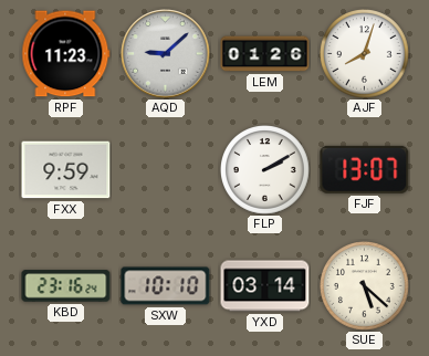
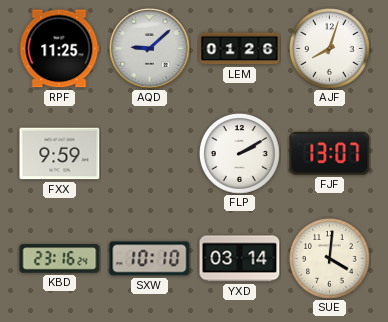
RPF: 11:23 -> 11:25 (60, 49)
SUE: 5:22 -> 4:01 (330, 259)
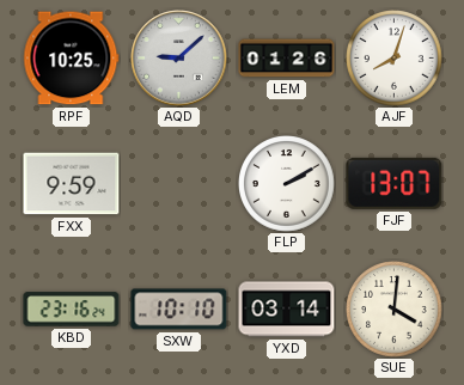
RPF: 11:25 -> 10:25 (72, 59)
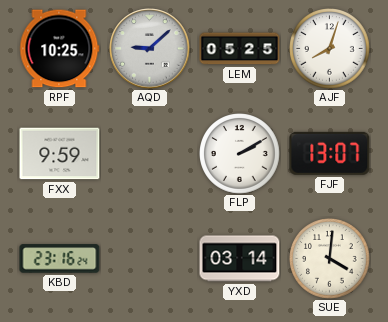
LEM: 01:26 -> 05:25 (240, 49)
SXW: 10:10 -> none (179, 310)
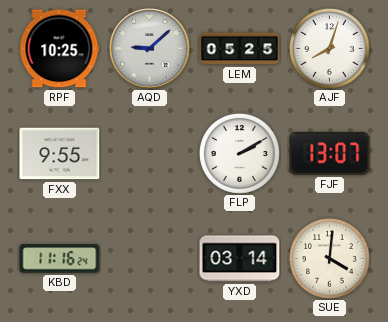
FXX: 9:59 -> 9:55 (60, 154)
KBD: 23:16 -> 11:16 (60, 259)
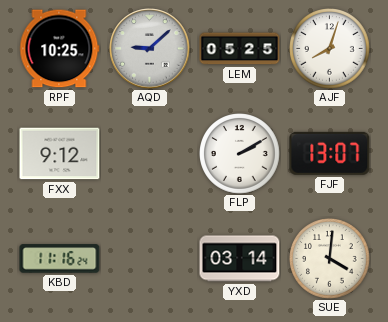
FXX: 9:55 -> 9:12 (60, 154)
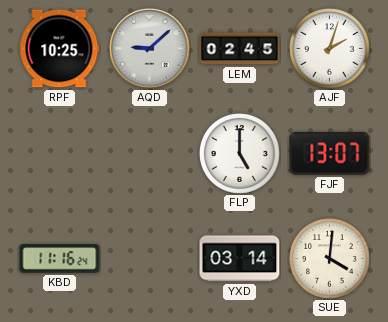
LEM: 05:25 -> 02:45 (240, 49)
AJF: 8:03 -> 2:03 (330, 49)
FXX: 9:12 -> none (60, 154)
FLP: 2:10 -> 5:00 (240, 154)
